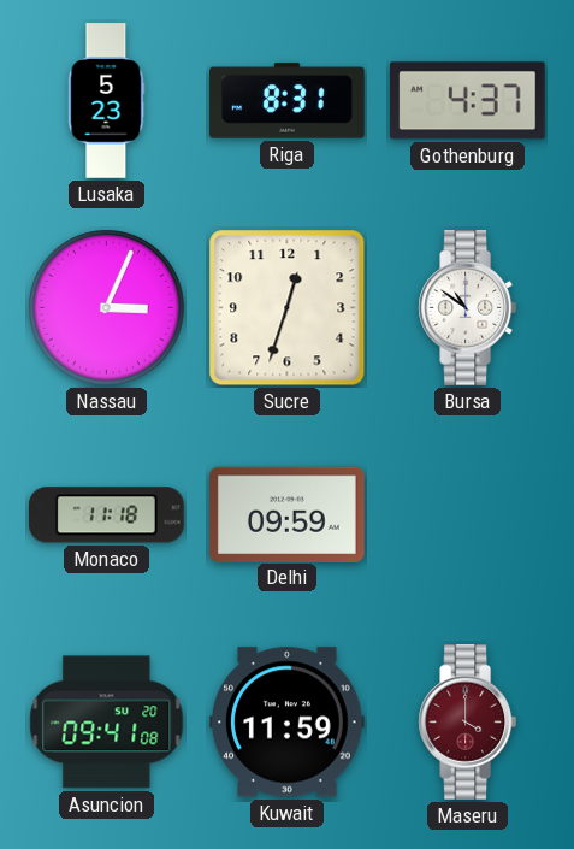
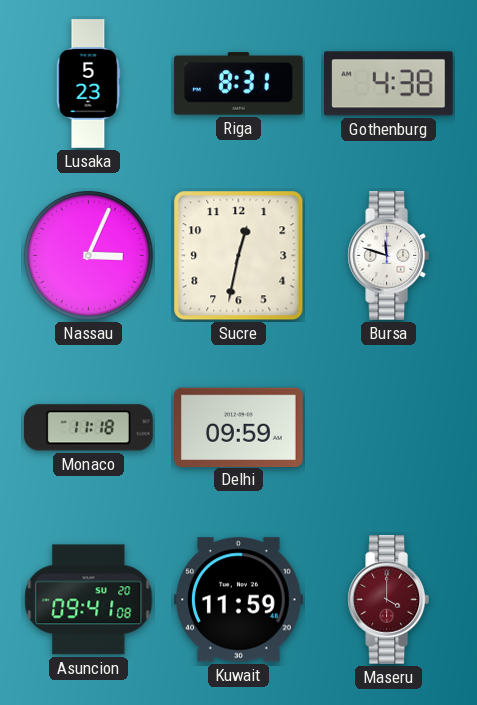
Gothenburg: 4:37 -> 4:38 (389, 84)
Sucre: 12:33 -> 12:32 (239, 256)
Bursa: 10:51 -> 11:48 (388, 256)
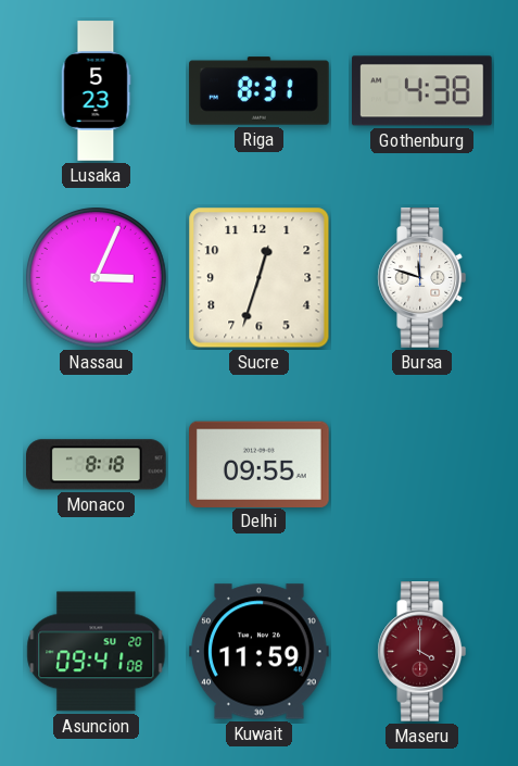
Sucre: 12:32 -> 12:33 (260, 278)
Monaco: 11:18 -> 8:18 (97, 465)
Delhi: 09:59 -> 09:55 (260, 464)
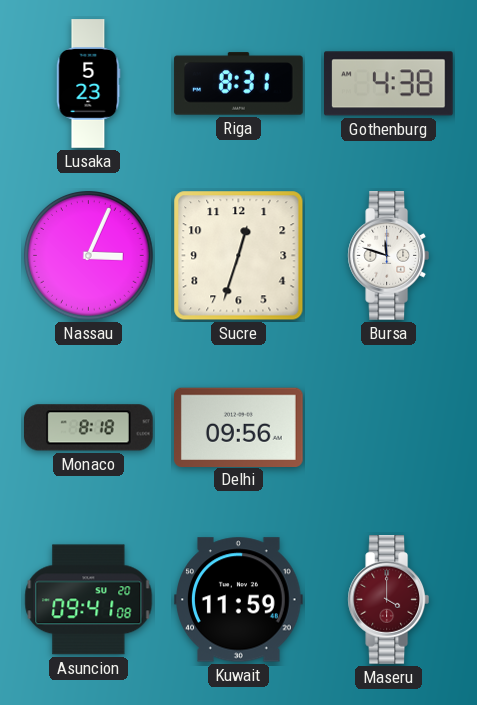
Delhi: 09:55 -> 09:56 (239, 427)
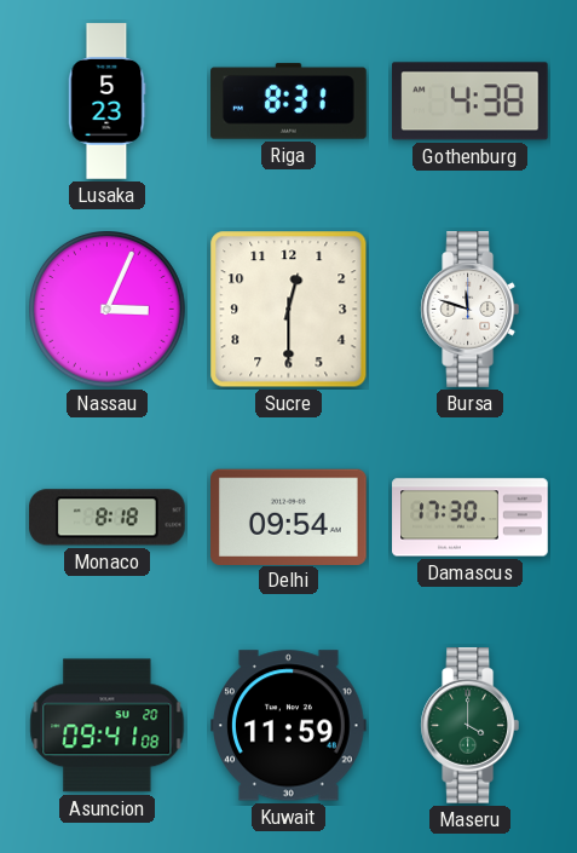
Sucre: 12:33 -> 12:30 (289, 310)
Delhi: 09:56 -> 09:54 (289, 517)
Damascus: none -> 17:30 (471, 518)
Maseru dial: burgundy -> green (469, 726)
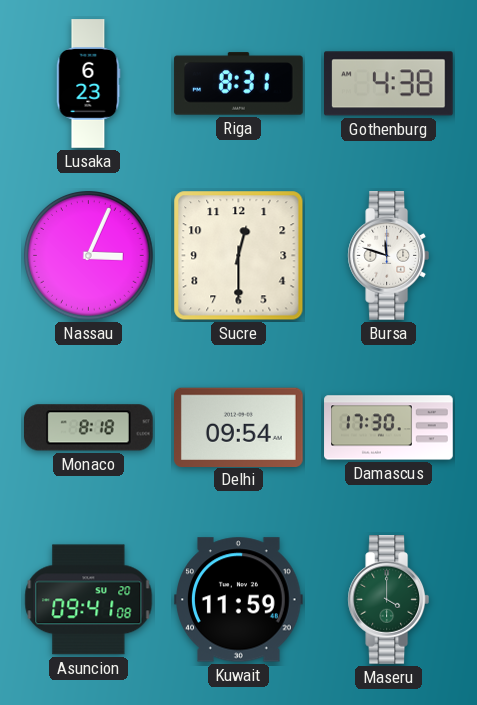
Lusaka: 5:23 -> 6:23 (88, 84)
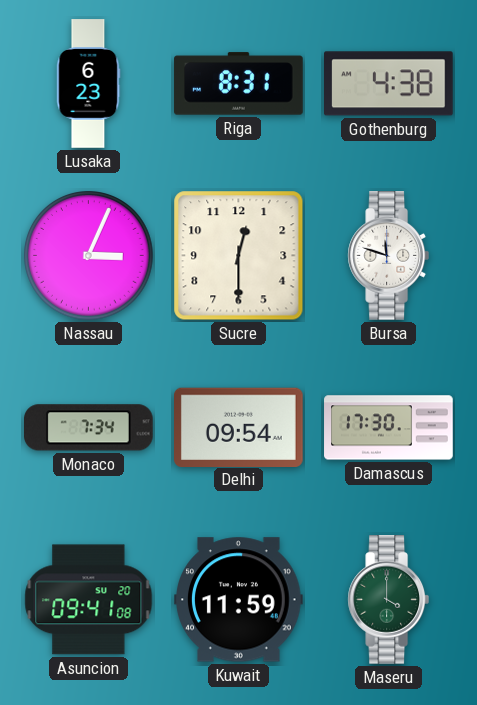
Monaco: 8:18 -> 7:34 (89, 428)
